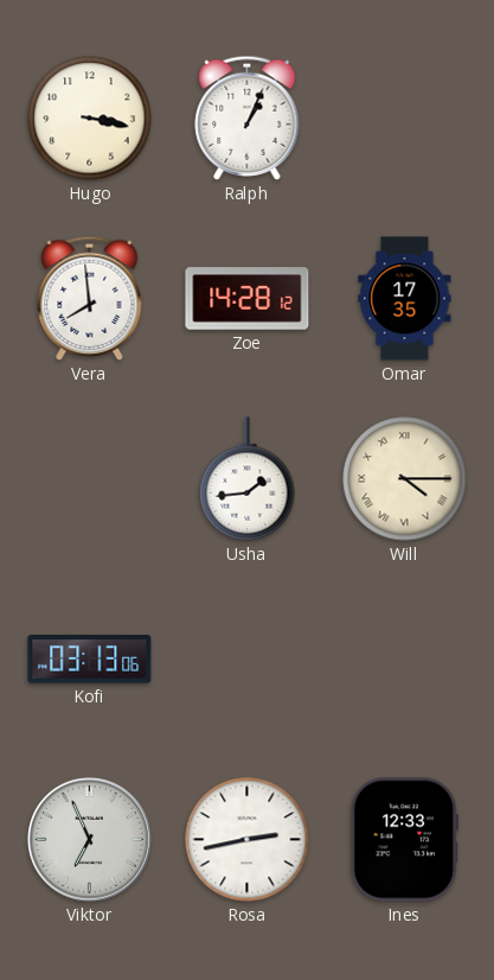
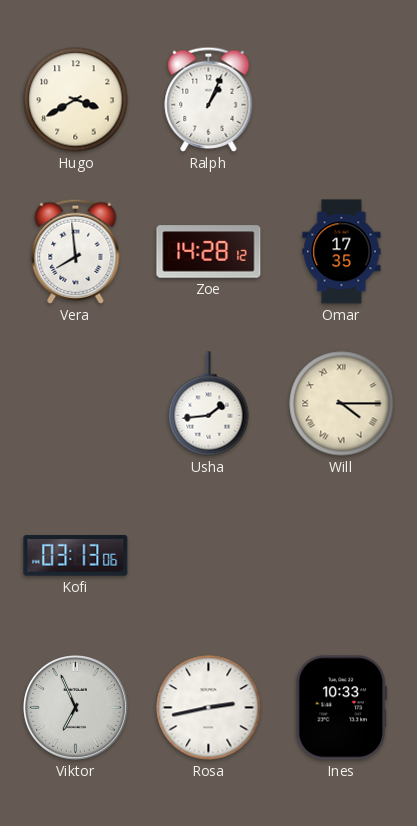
Hugo: 3:17 -> 3:40 (76, 100)
Ines: 12:33 -> 10:33 (341, 708)
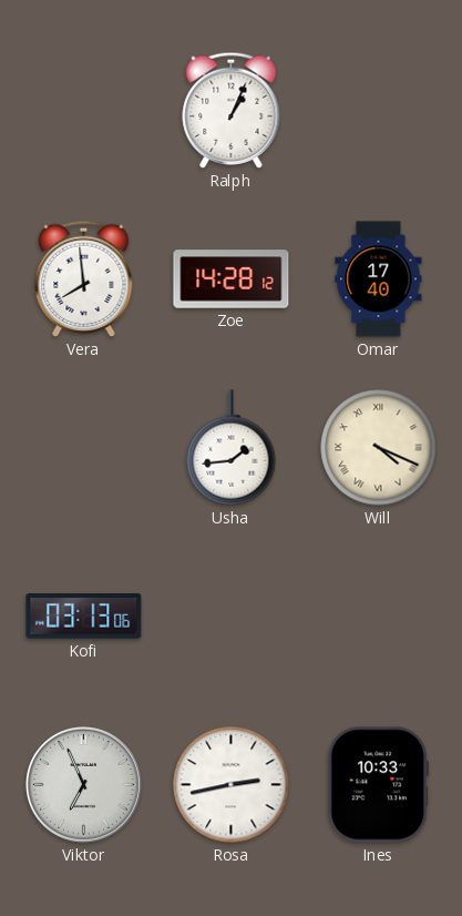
Hugo: 3:40 -> none (76, 100)
Omar: 17:35 -> 17:40 (379, 279)
Will: 4:15 -> 4:19 (379, 448)
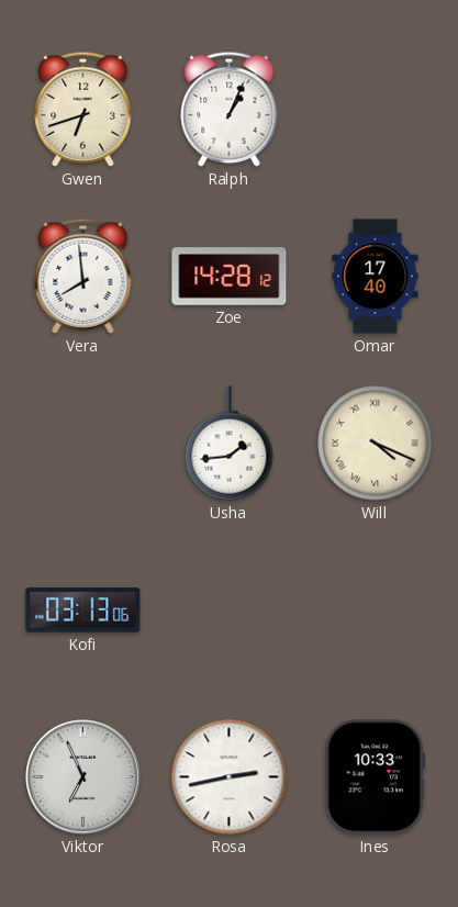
Gwen: none -> 6:42 (83, 109)
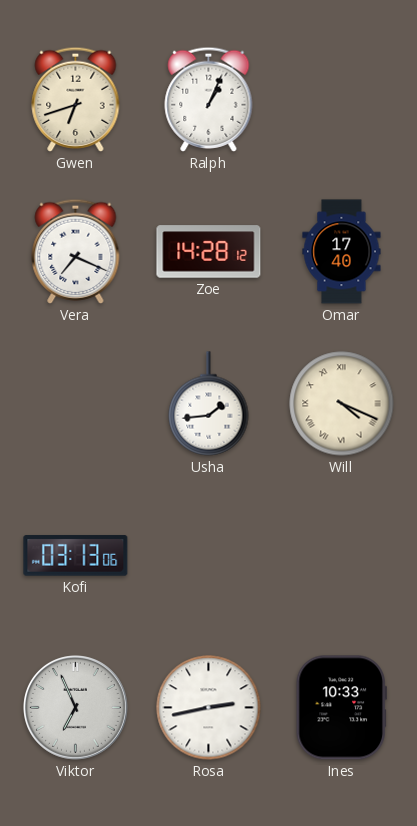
Vera: 7:59 -> 7:19 (76, 251)
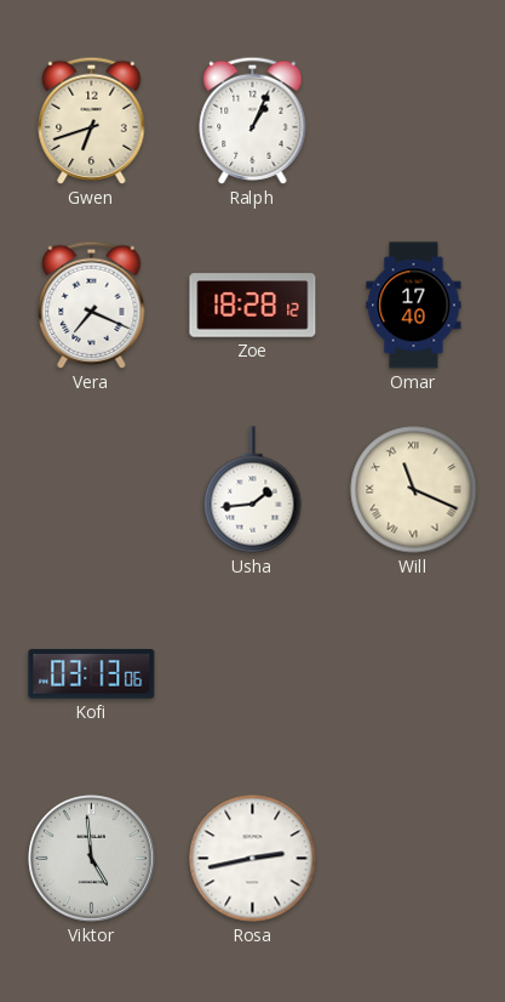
Zoe: 14:28 -> 18:28 (253, 306)
Will: 4:19 -> 11:19 (414, 490)
Viktor: 6:56 -> 4:59 (92, 859)
Ines: 10:33 -> none (341, 708)
